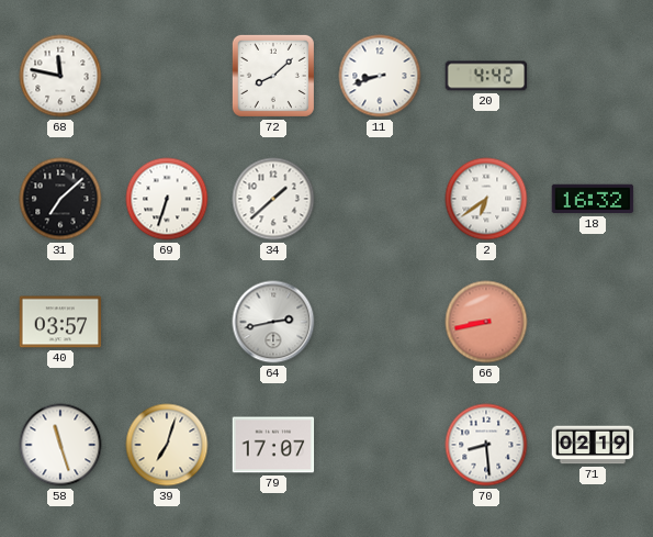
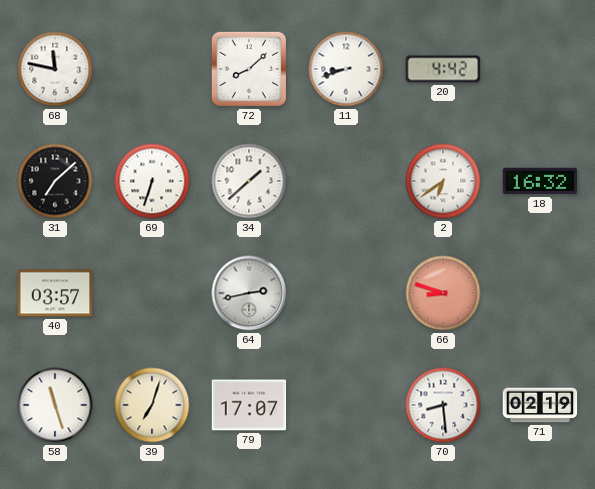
66: 8:43 -> 8:48 (443, 293)
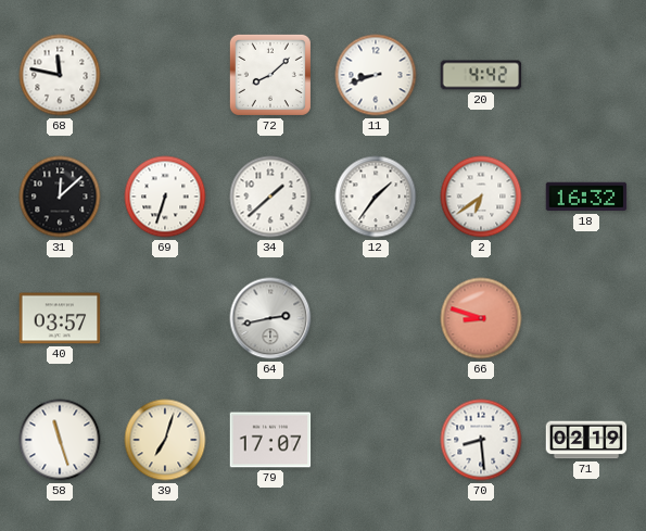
31: 7:08 -> 12:08 (60, 197)
12: none -> 1:36 (376, 197)
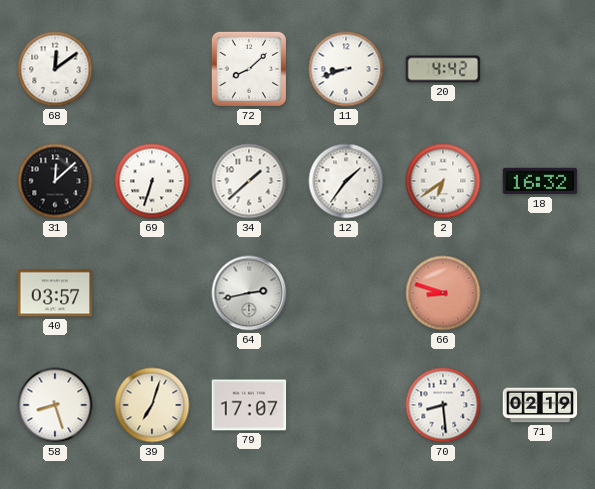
68: 11:47 -> 12:09 (55, 69)
58: 11:27 -> 8:27 (55, 405)
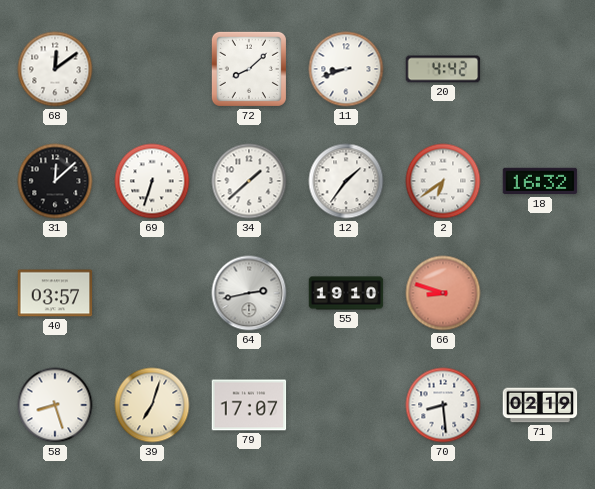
55: none -> 19:10 (346, 293)
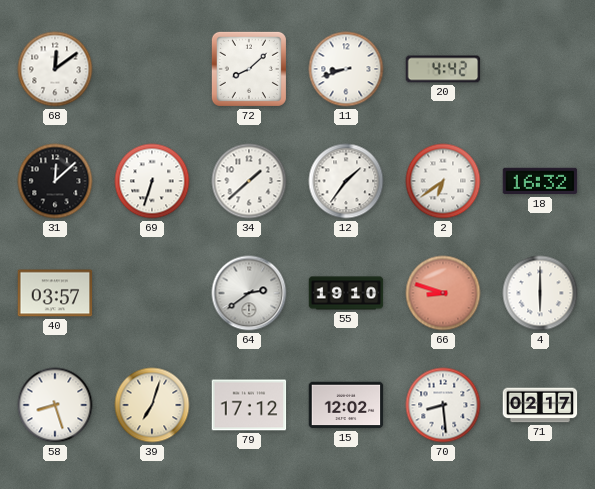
64: 2:43 -> 2:39 (249, 293)
4: none -> 6:00 (540, 293)
79: 17:07 -> 17:12 (249, 405)
15: none -> 12:02 (346, 405)
71: 02:19 -> 02:17 (540, 405)
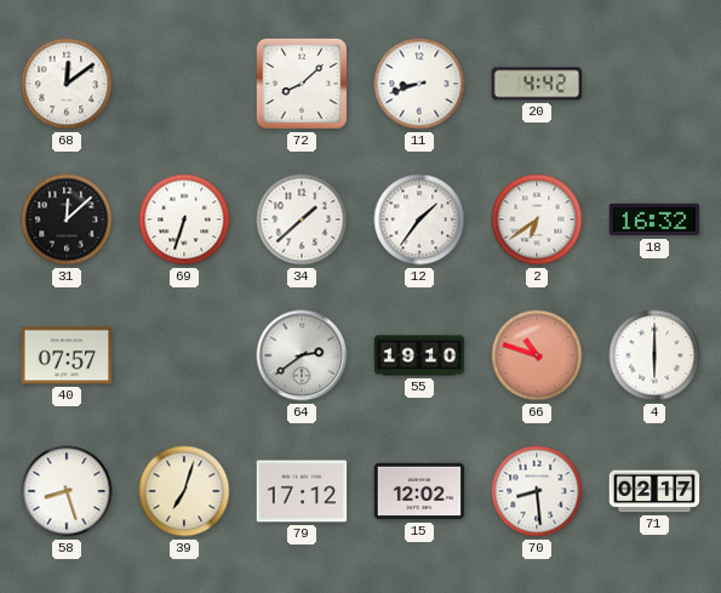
40: 03:57 -> 07:57 (67, 355)
66: 8:48 -> 10:48 (537, 355)
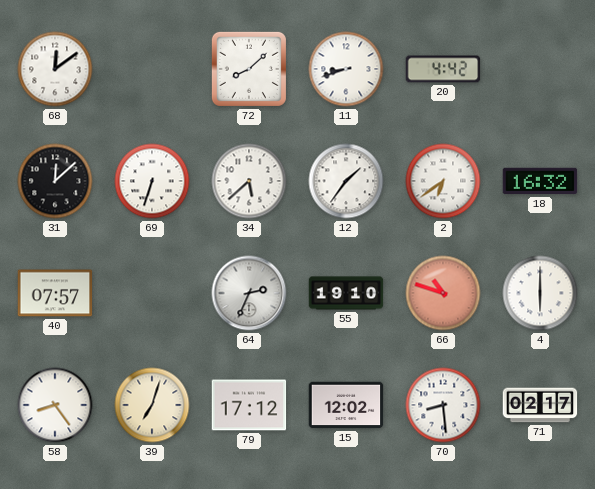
34: 1:38 -> 5:38 (249, 181)
64: 2:39 -> 2:34 (249, 293)
58: 8:27 -> 8:24 (55, 405)
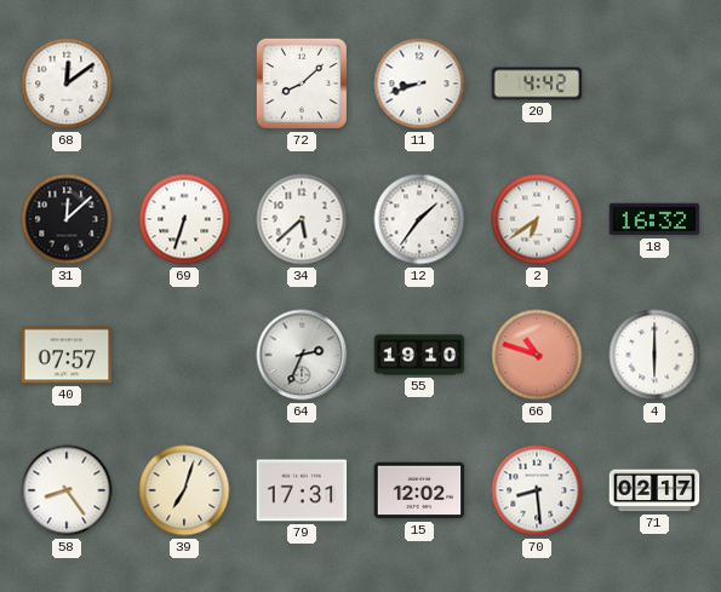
79: 17:12 -> 17:31 (302, 490)
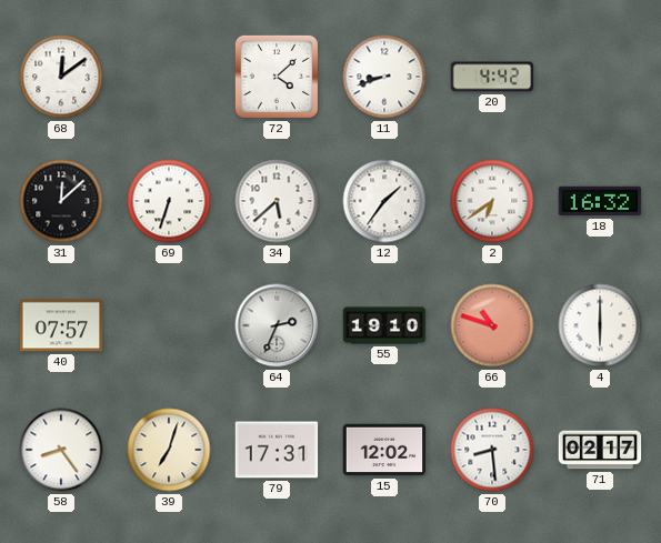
72: 8:08 -> 4:08 (277, 77)
